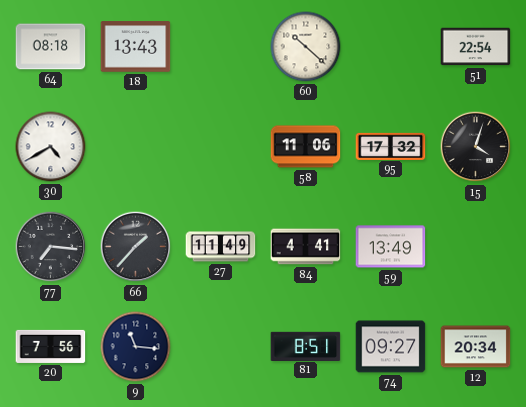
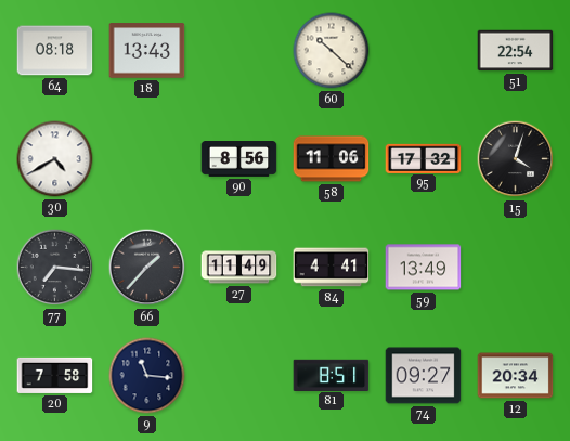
90: none -> 8:56 (239, 159)
20: 7:56 -> 7:58 (55, 375)
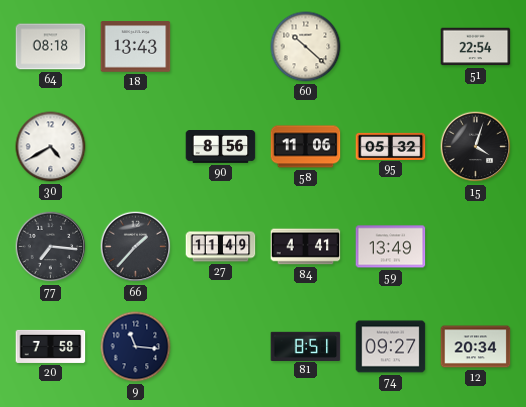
95: 17:32 -> 05:32 (391, 146)
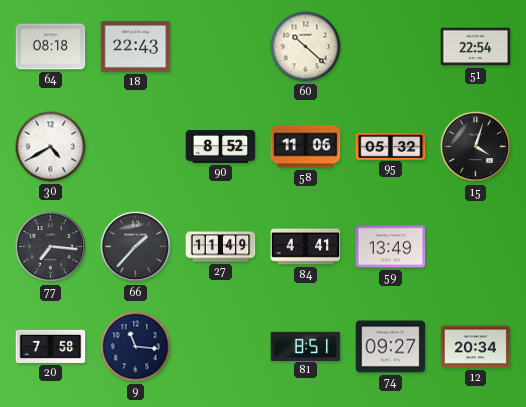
18: 13:43 -> 22:43 (136, 47)
90: 8:56 -> 8:52 (221, 147)
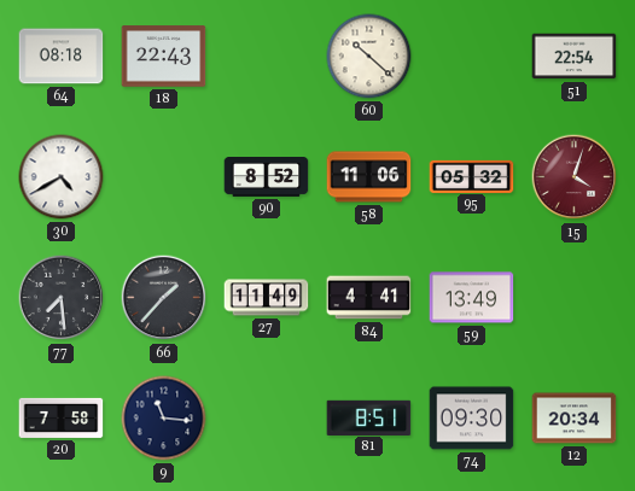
15 dial: black -> burgundy (575, 177)
77: 7:16 -> 7:29 (62, 298)
74: 09:27 -> 09:30 (472, 419)
